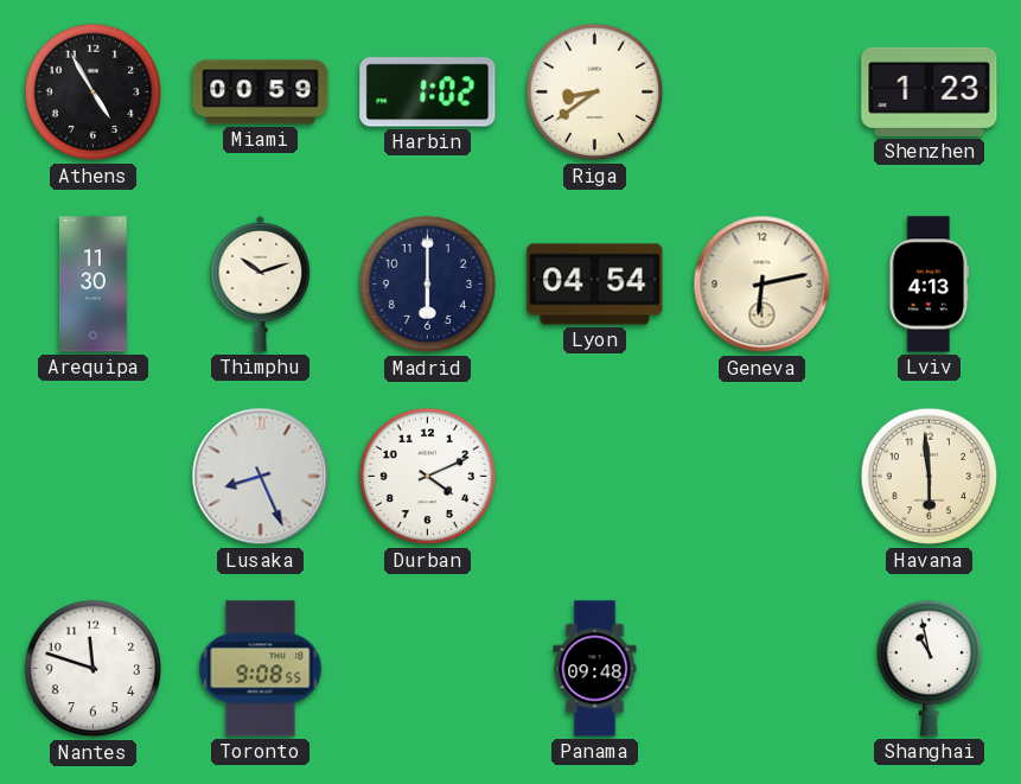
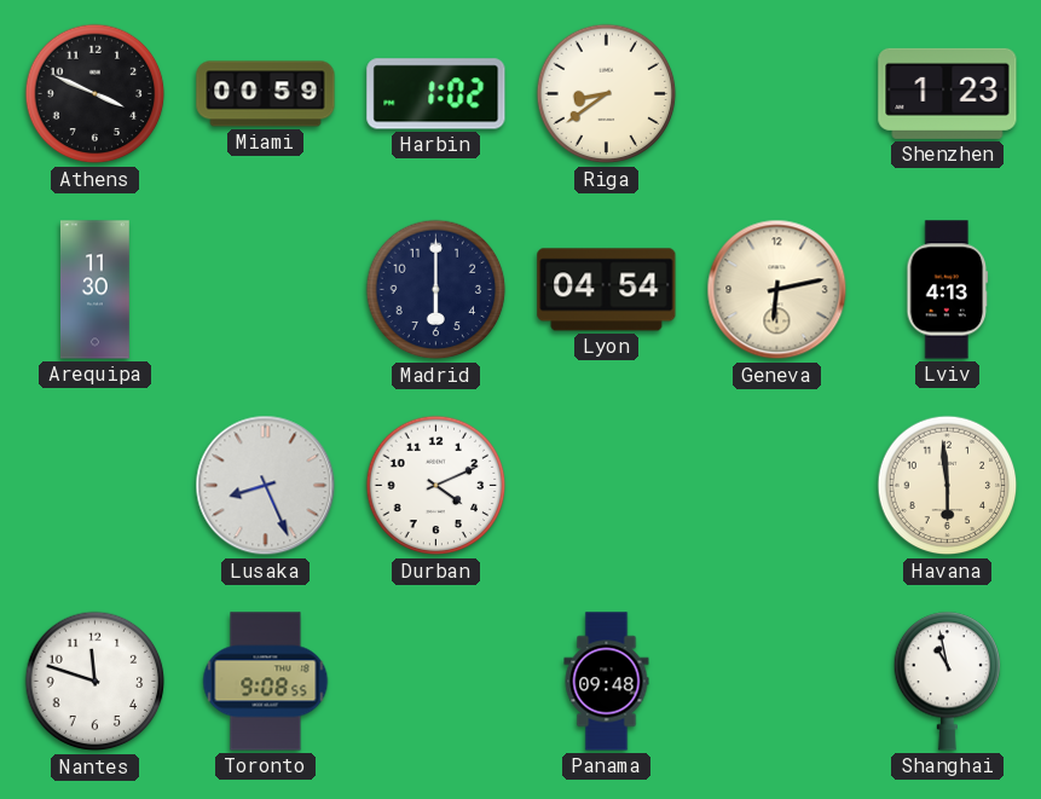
Athens: 4:55 -> 3:49 (96, 94)
Thimphu: 10:12 -> none (261, 283)
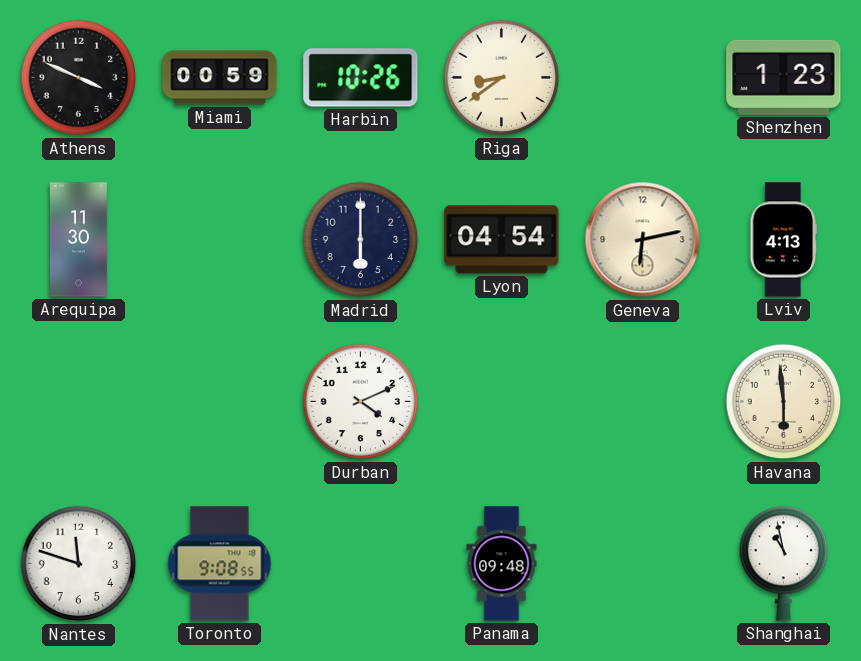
Harbin: 1:02 -> 10:26 (361, 78)
Lusaka: 8:26 -> none (266, 486)
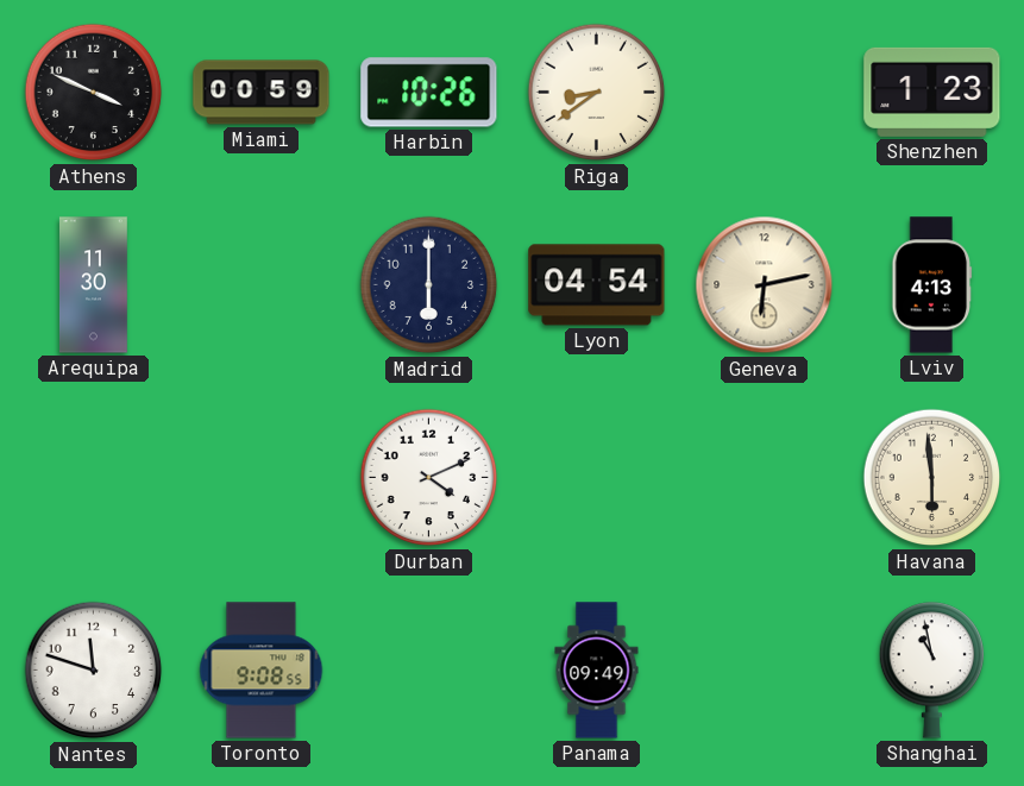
Panama: 09:48 -> 09:49 (597, 671)
